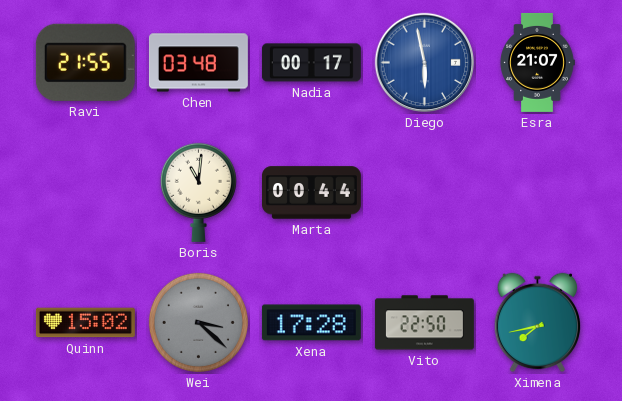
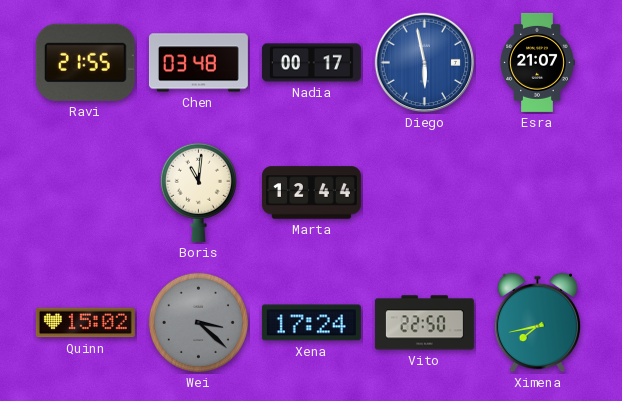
Marta: 00:44 -> 12:44 (311, 193)
Xena: 17:28 -> 17:24 (311, 323)
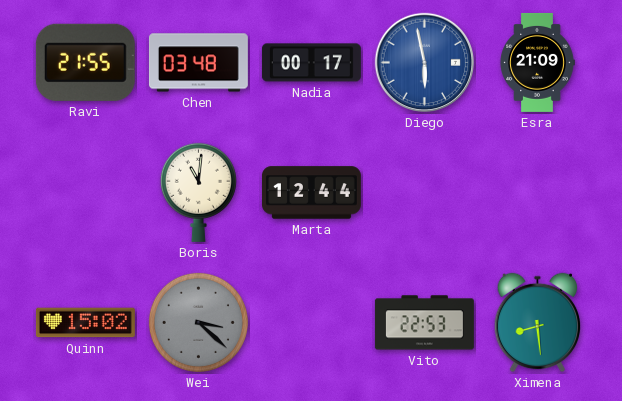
Esra: 21:07 -> 21:09 (537, 62)
Xena: 17:24 -> none (311, 323)
Vito: 22:50 -> 22:53 (424, 323)
Ximena: 7:43 -> 8:29 (538, 323)
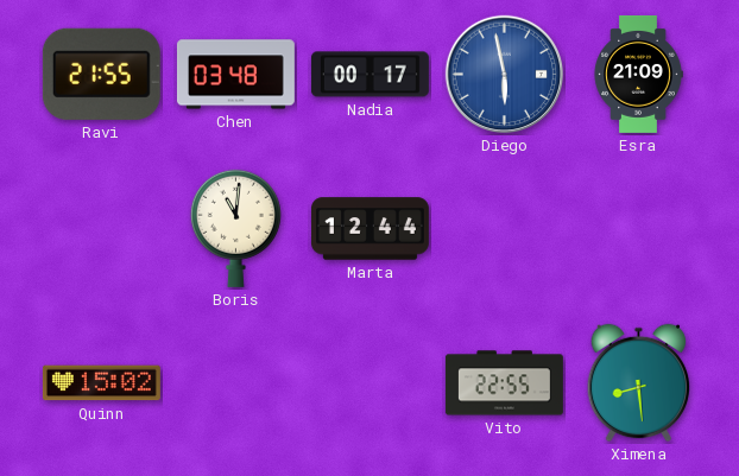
Wei: 3:22 -> none (198, 322)
Vito: 22:53 -> 22:55 (504, 383)
